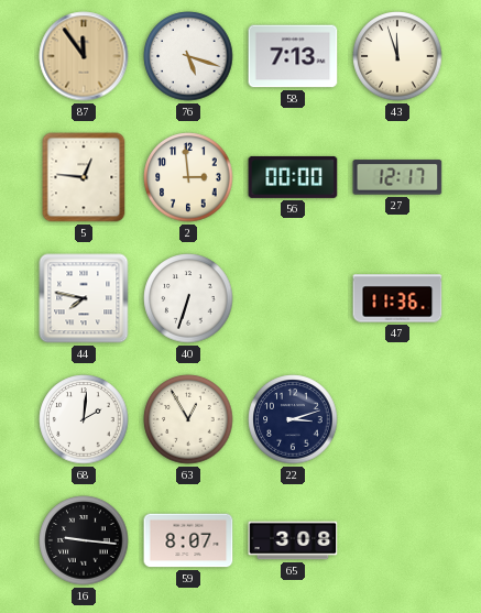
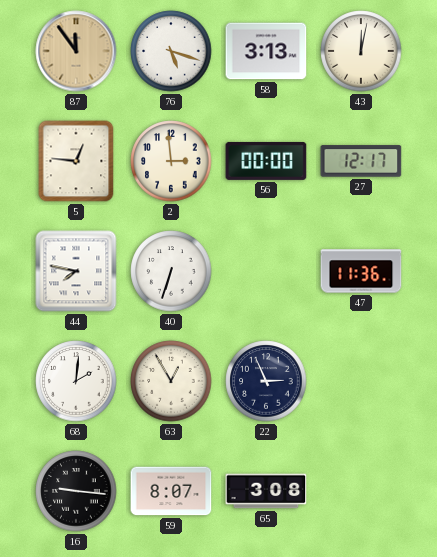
58: 7:13 -> 3:13 (266, 51)
43: 11:57 -> 12:02 (361, 51)
22: 3:12 -> 2:56 (266, 381)
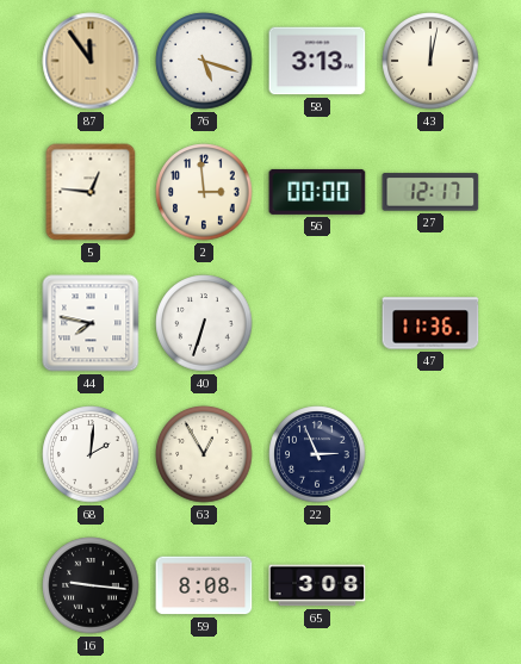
59: 8:07 -> 8:08 (204, 585)
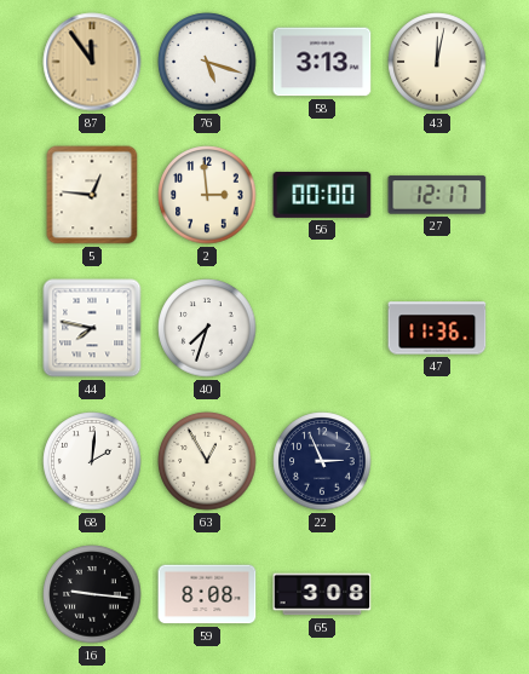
40: 6:33 -> 7:33 (207, 328)
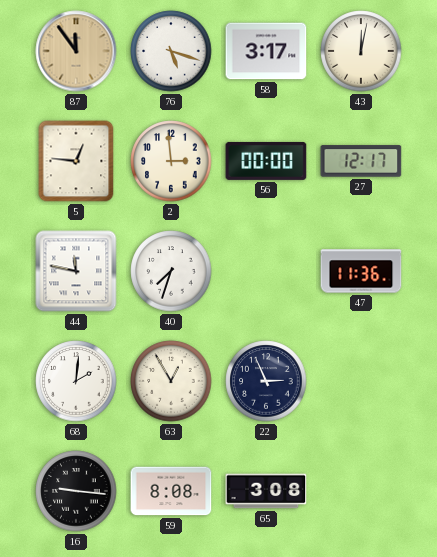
58: 3:13 -> 3:17 (266, 51)
44: 7:47 -> 11:47 (76, 271)
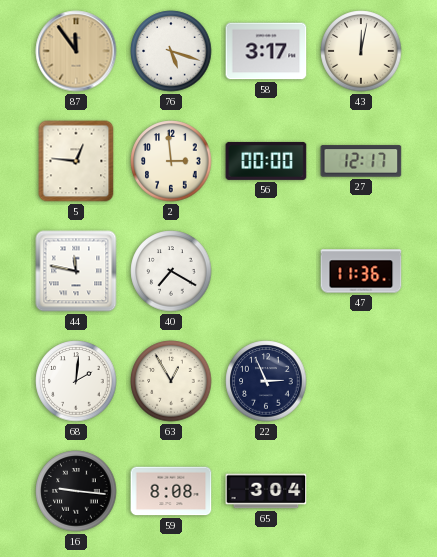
40: 7:33 -> 7:20 (171, 271)
65: 3:08 -> 3:04 (266, 491)
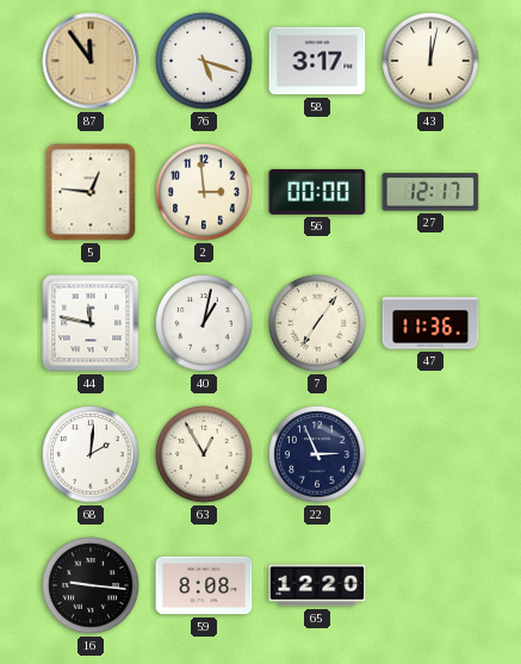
40: 7:20 -> 1:02 (204, 323)
7: none -> 7:06 (317, 323)
65: 3:04 -> 12:20 (317, 585)
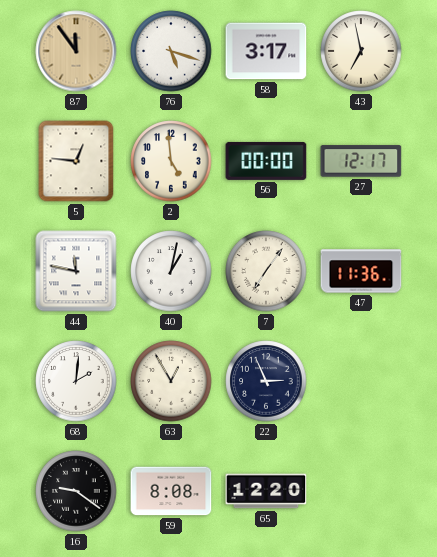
43: 12:02 -> 6:58 (361, 51)
2: 2:59 -> 4:59 (171, 161)
16: 9:16 -> 9:21 (76, 491)
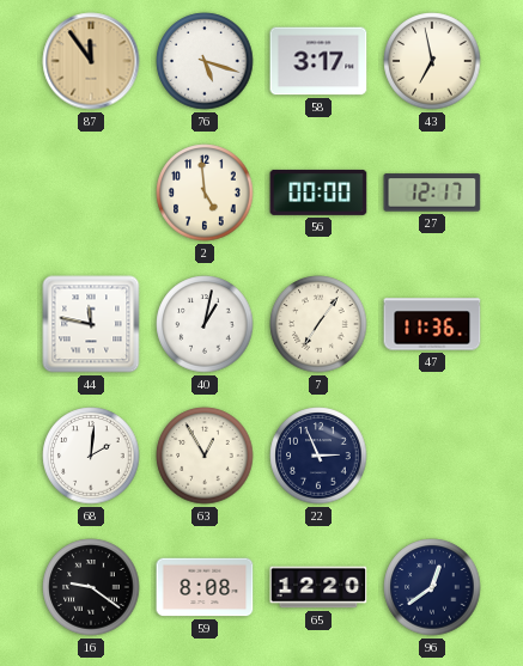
5: 12:46 -> none (76, 161)
96: none -> 12:39 (432, 587)
